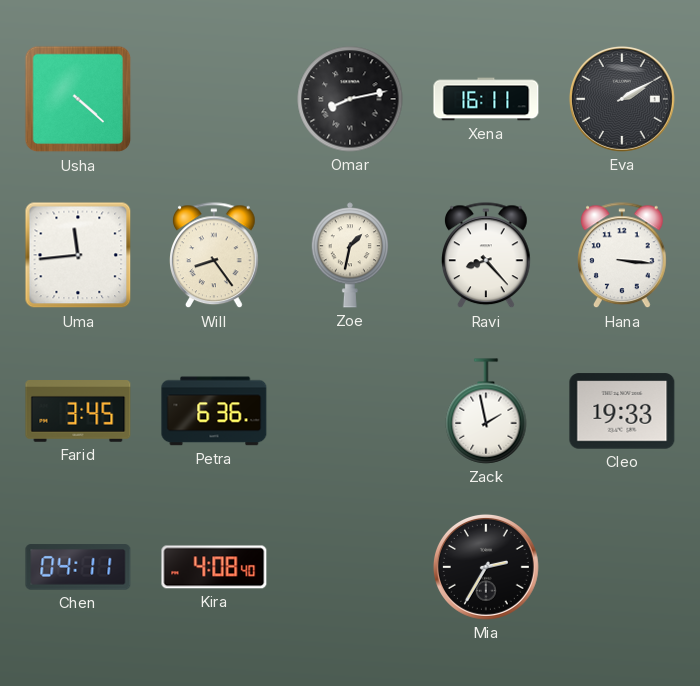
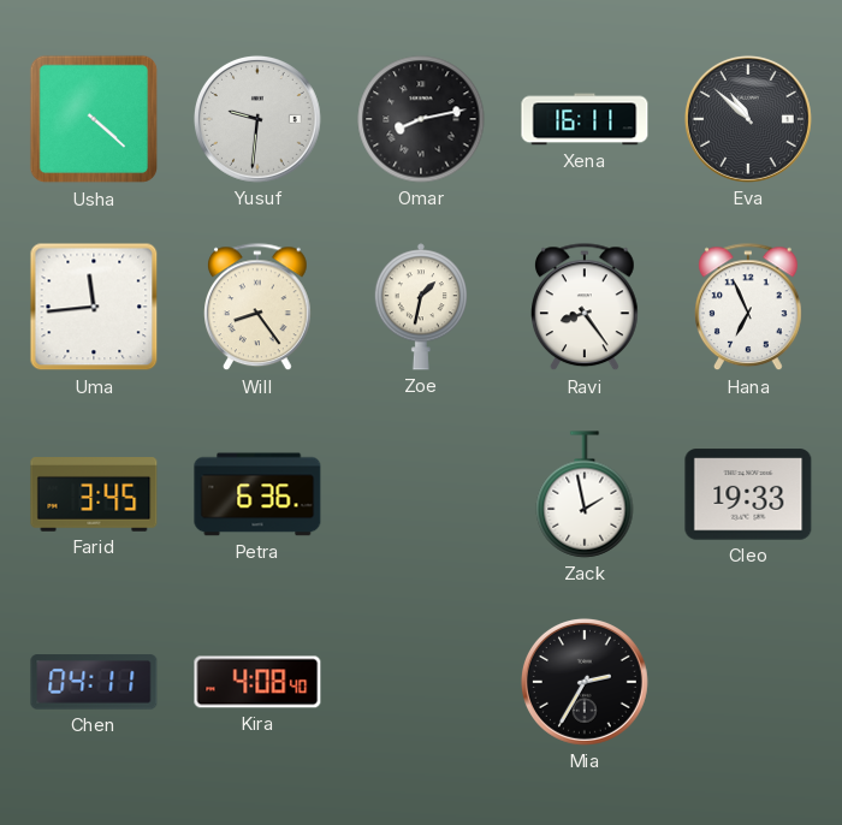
Yusuf: none -> 9:31 (257, 119)
Eva: 2:10 -> 10:52 (748, 119)
Ravi: 8:23 -> 8:24 (586, 308)
Hana: 3:16 -> 6:56 (749, 308)
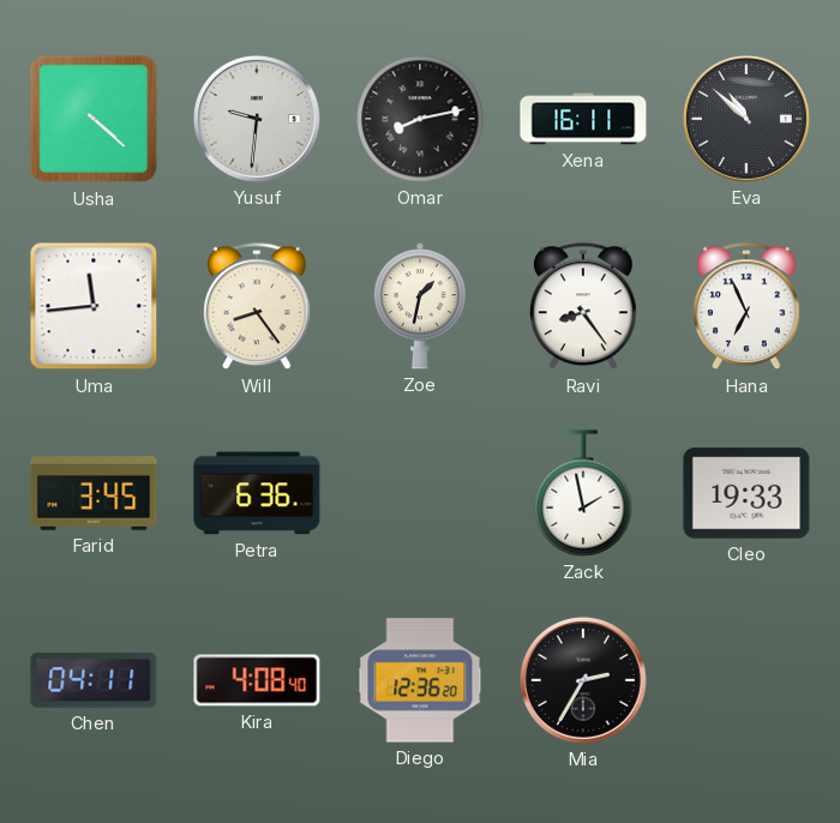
Diego: none -> 12:36 (420, 680)
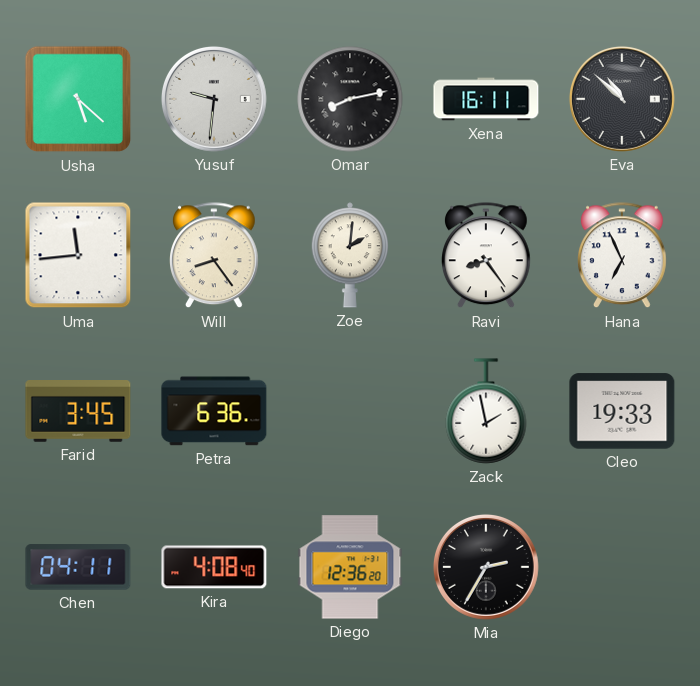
Usha: 4:22 -> 5:22 (78, 99)
Zoe: 1:32 -> 2:01 (350, 255)
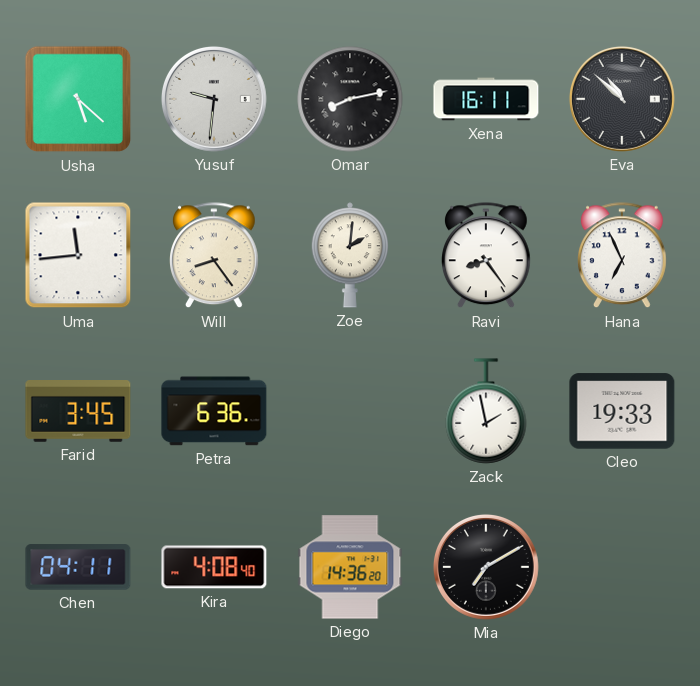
Diego: 12:36 -> 14:36 (350, 567)
Mia: 2:35 -> 7:10 (486, 567)
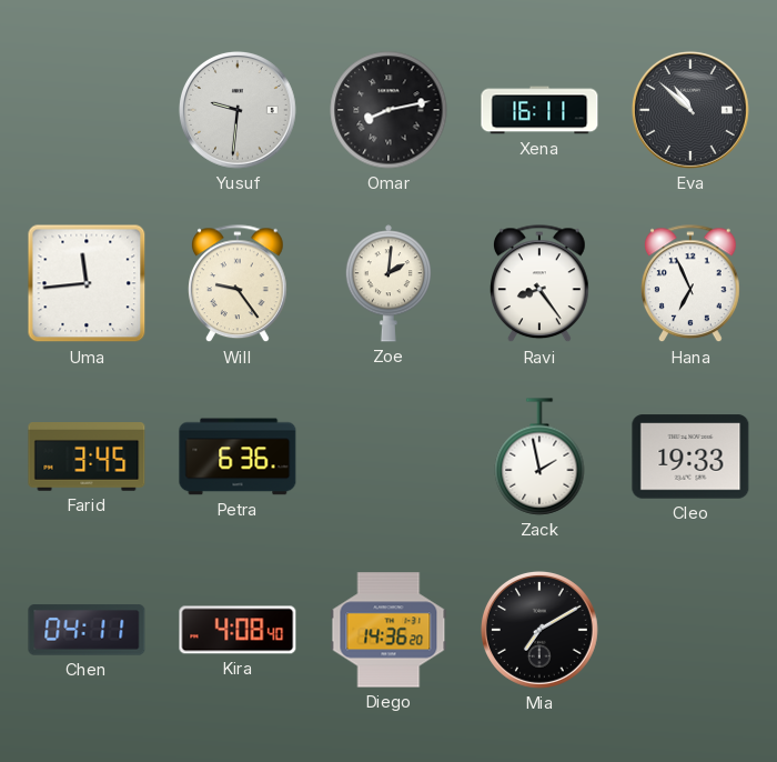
Usha: 5:22 -> none (78, 99)
Will: 8:24 -> 9:24 (239, 284)
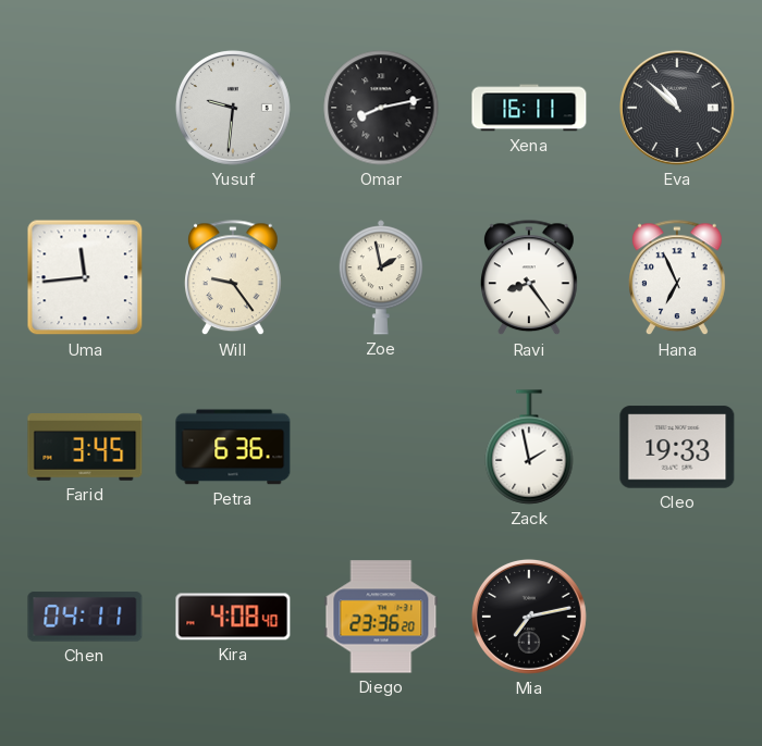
Zoe: 2:01 -> 1:58 (381, 277)
Diego: 14:36 -> 23:36 (381, 617)
Mia: 7:10 -> 7:13 (529, 617)
